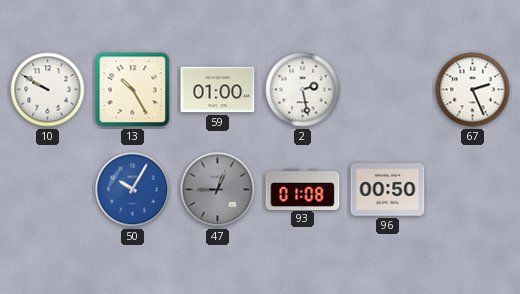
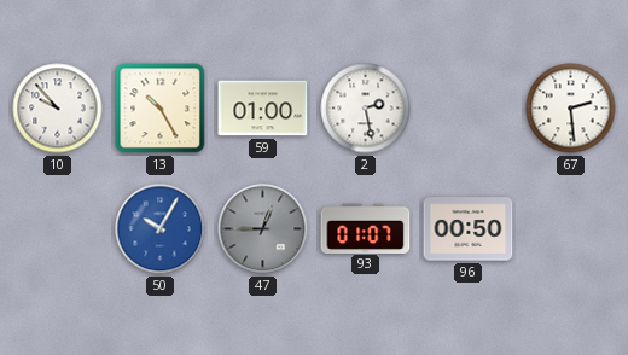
10: 9:50 -> 9:53 (58, 109)
67: 2:26 -> 2:29 (571, 109)
93: 01:08 -> 01:07 (366, 228)
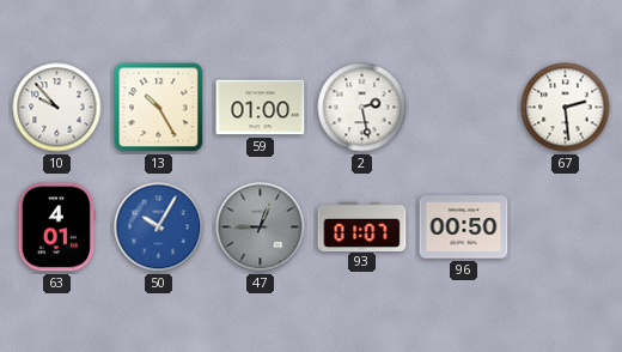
63: none -> 4:01 (56, 227)
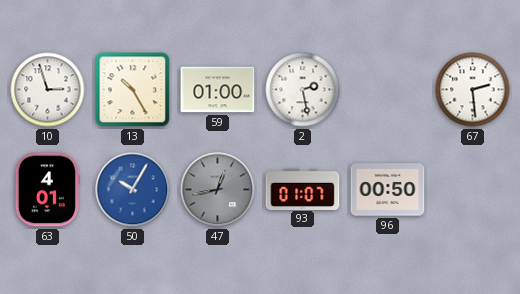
10: 9:53 -> 2:57 (48, 90)
47: 12:45 -> 12:43 (218, 190)
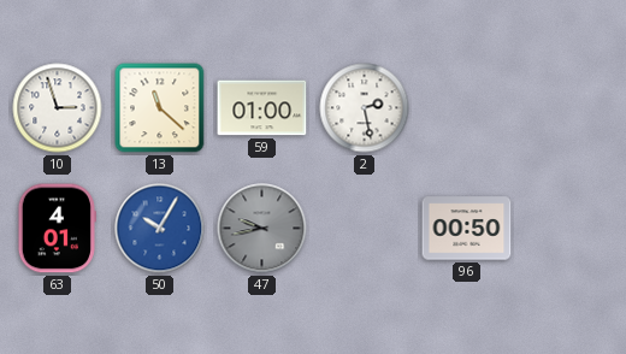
13: 10:25 -> 11:22 (160, 108)
67: 2:29 -> none (473, 90)
47: 12:43 -> 9:43 (262, 229)
93: 01:07 -> none (303, 189)
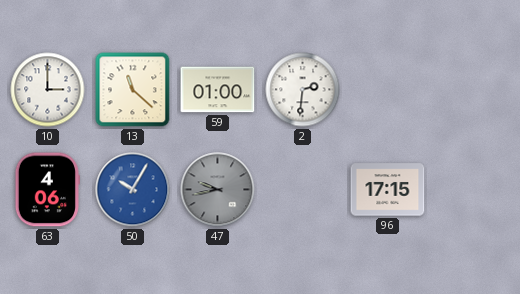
10: 2:57 -> 3:00 (48, 90)
2: 2:28 -> 2:31 (303, 90)
63: 4:01 -> 4:06 (47, 190)
96: 00:50 -> 17:15 (388, 190)
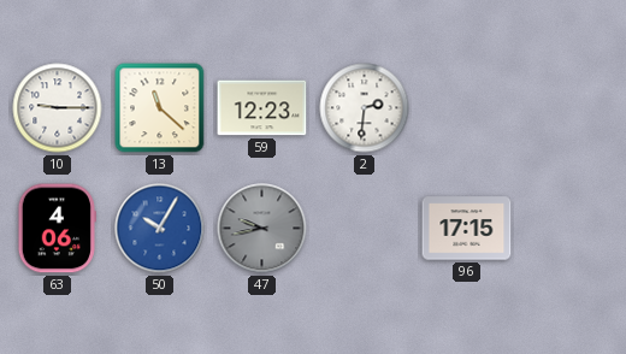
10: 3:00 -> 9:15 (58, 108)
59: 01:00 -> 12:23 (262, 108)
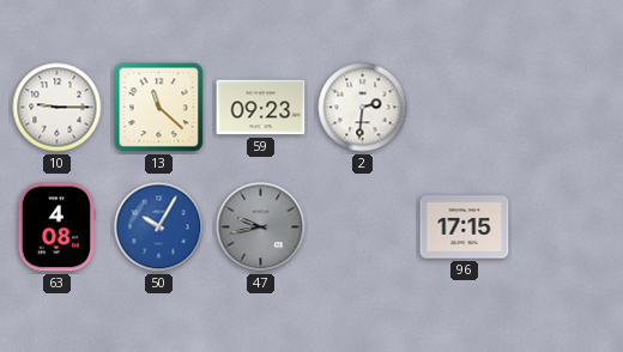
59: 12:23 -> 09:23 (261, 108)
63: 4:06 -> 4:08 (56, 227)
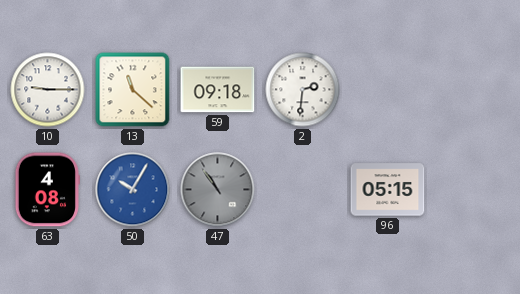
59: 09:23 -> 09:18 (218, 90)
47: 9:43 -> 10:54 (218, 190)
96: 17:15 -> 05:15 (388, 190)
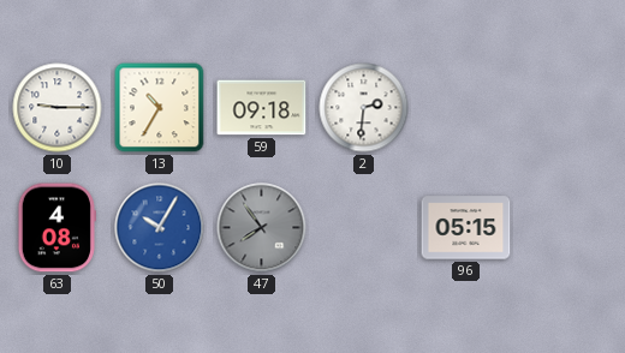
13: 11:22 -> 10:35 (160, 108)
47: 10:54 -> 7:54 (262, 228)
